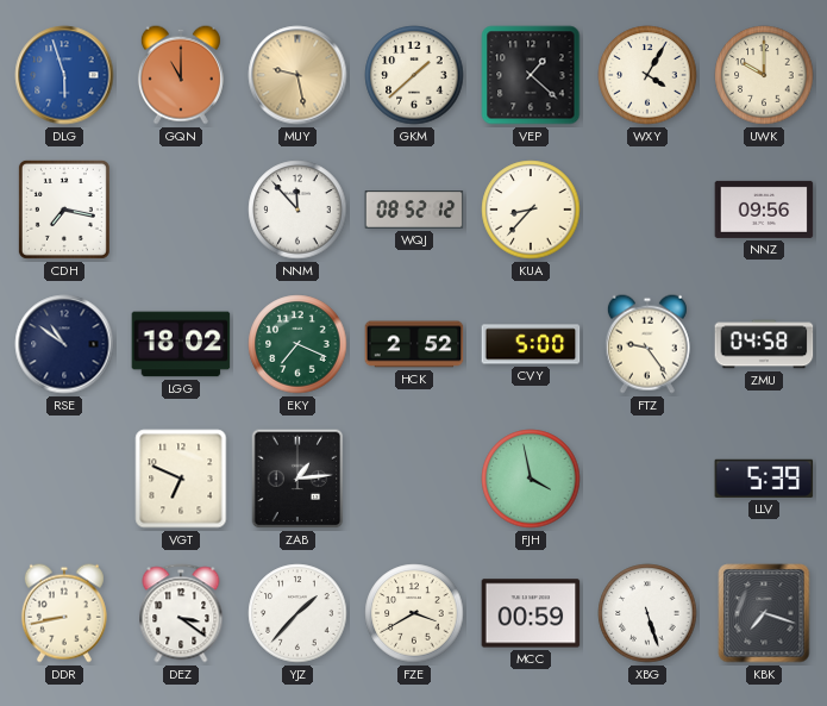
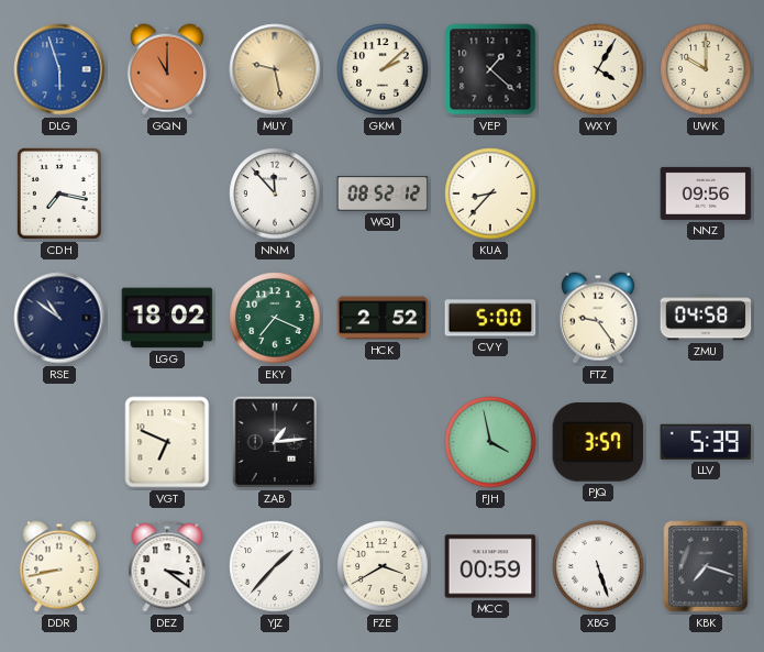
GKM: 1:38 -> 2:08 (383, 69)
PJQ: none -> 3:57 (598, 443)
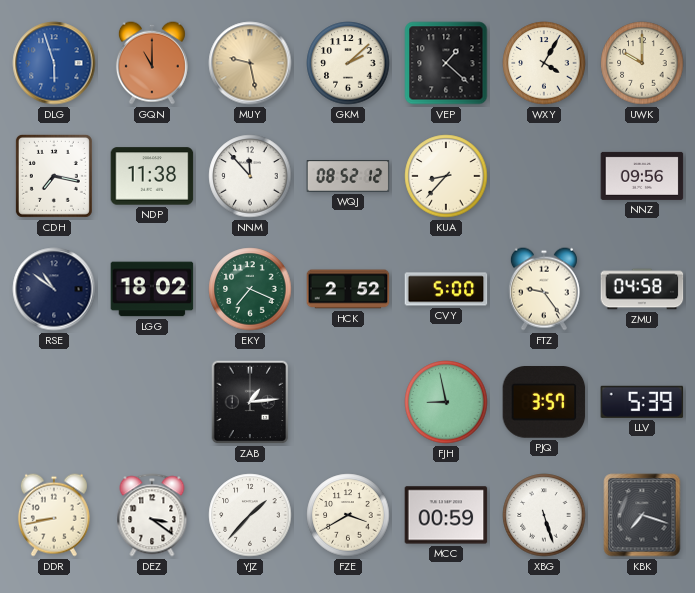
NDP: none -> 11:38 (152, 176)
VGT: 6:49 -> none (167, 442)
FJH: 3:58 -> 8:58 (446, 402)
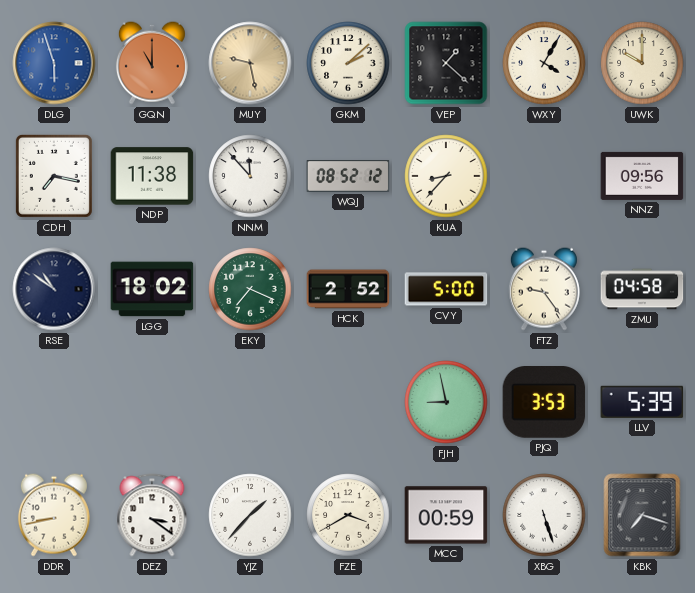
ZAB: 1:14 -> none (250, 402)
PJQ: 3:57 -> 3:53 (544, 403)
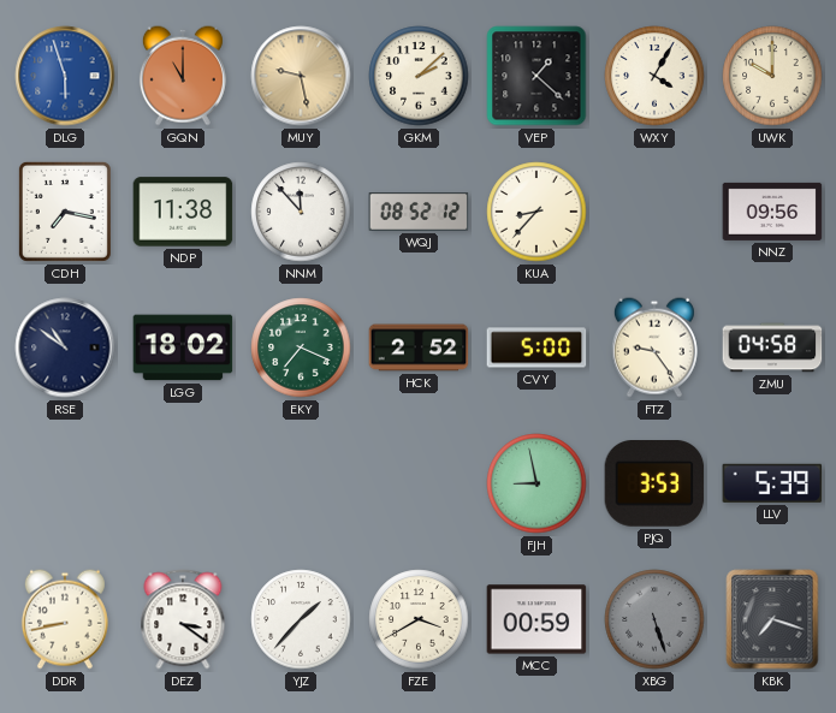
XBG dial: white -> grey (654, 619)
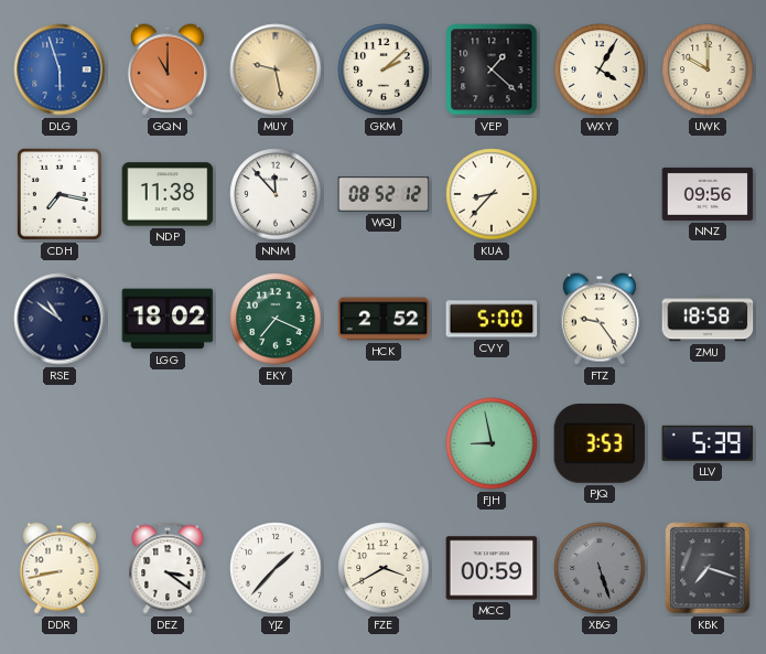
ZMU: 04:58 -> 18:58 (708, 319)
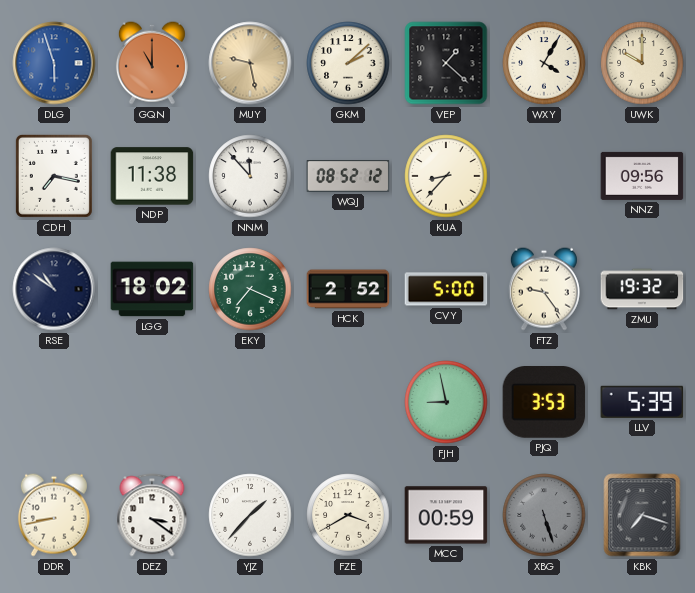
ZMU: 18:58 -> 19:32 (642, 289)
